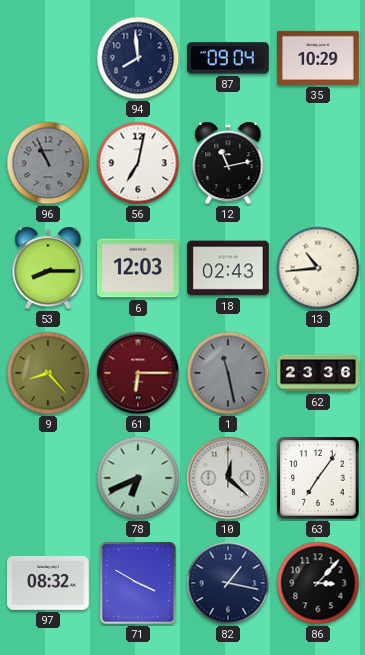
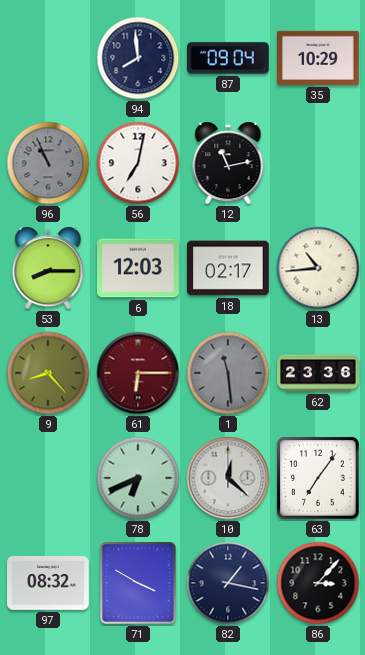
18: 02:43 -> 02:17 (229, 268)
1: 11:28 -> 11:29 (228, 373)
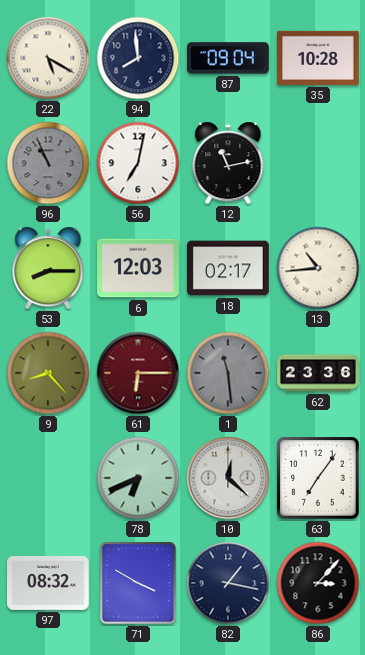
22: none -> 5:20 (48, 58)
35: 10:29 -> 10:28 (319, 58)
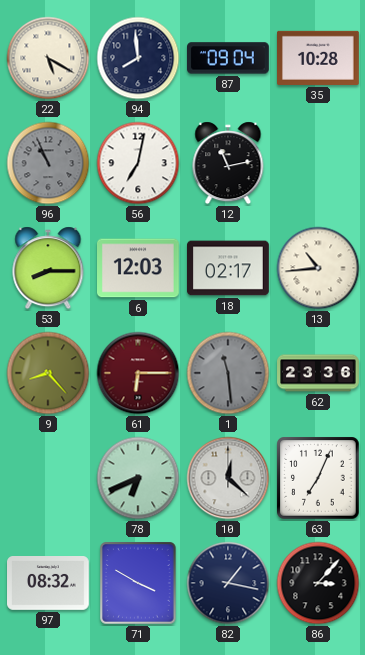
63: 7:06 -> 7:04 (318, 478)
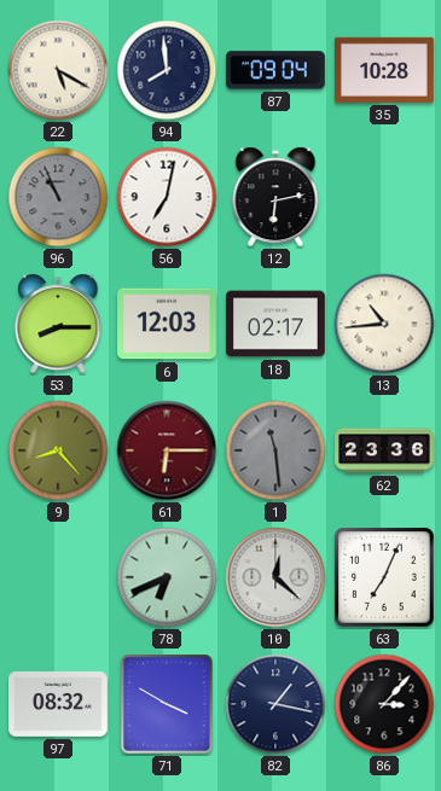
12: 11:13 -> 6:13 (275, 197)
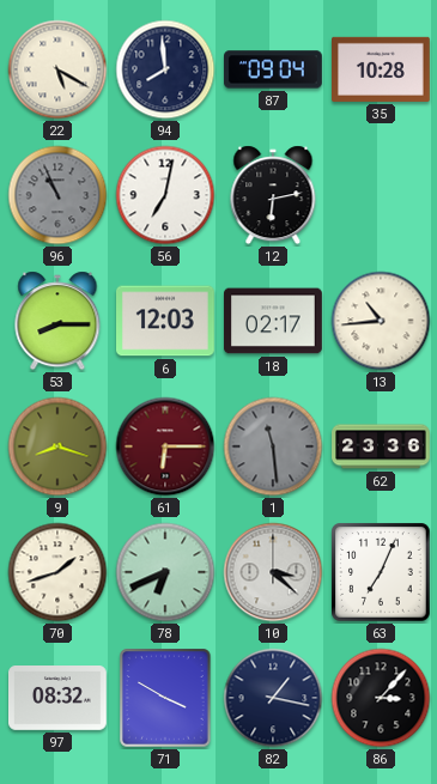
9: 8:23 -> 8:18 (57, 446)
70: none -> 1:42 (57, 572)
10: 12:22 -> 3:22 (273, 572)
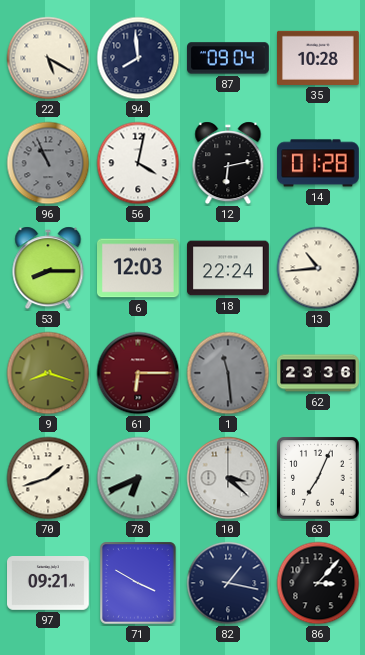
56: 7:02 -> 4:02 (138, 163)
14: none -> 01:28 (319, 163)
18: 02:17 -> 22:24 (229, 268)
97: 08:32 -> 09:21 (49, 584)
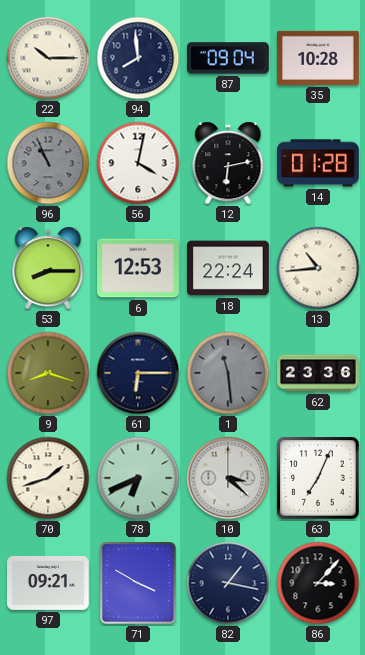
22: 5:20 -> 10:15 (48, 58)
6: 12:03 -> 12:53 (139, 268)
61 dial: burgundy -> navy (138, 373)
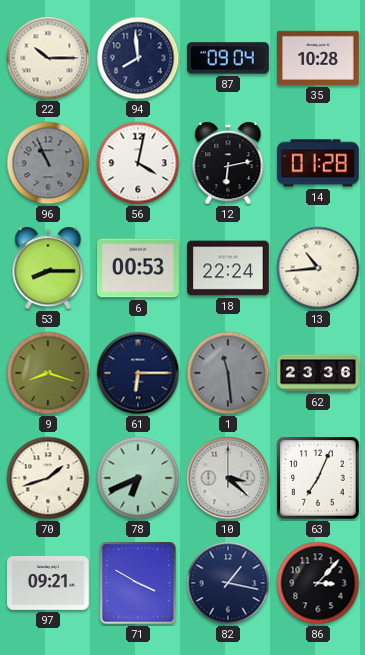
6: 12:53 -> 00:53 (139, 268)
